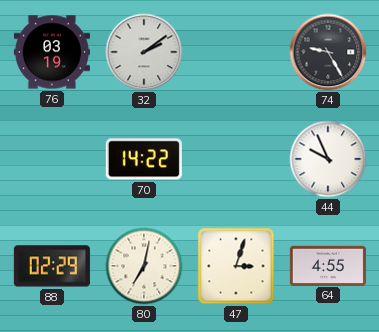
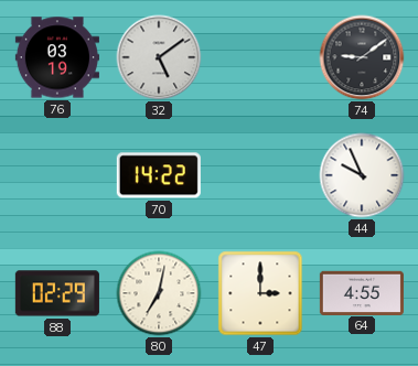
32: 2:09 -> 5:09 (159, 57)
74: 9:25 -> 9:09 (362, 57)
47: 3:03 -> 3:00 (260, 293)
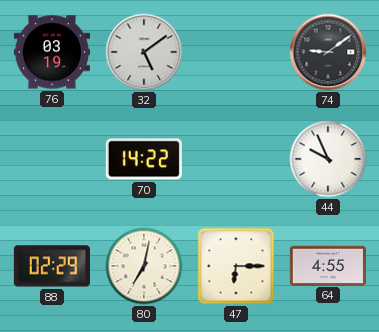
47: 3:00 -> 6:15 (236, 266)
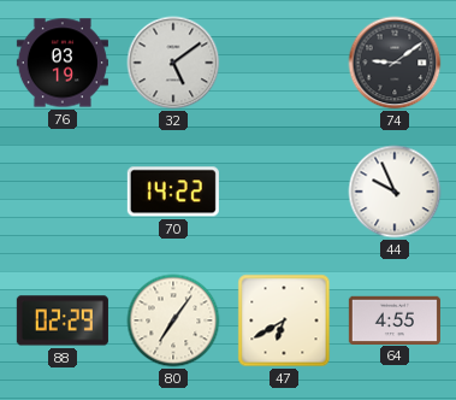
80: 7:02 -> 7:06 (173, 320)
47: 6:15 -> 6:40 (284, 320)
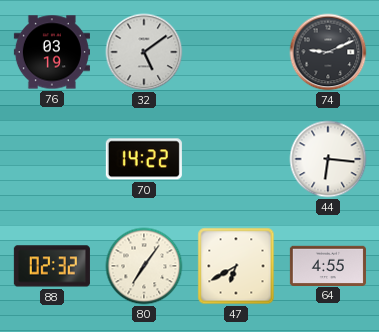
74: 9:09 -> 9:11 (328, 52)
44: 9:56 -> 6:16 (328, 159)
88: 02:29 -> 02:32 (52, 266)
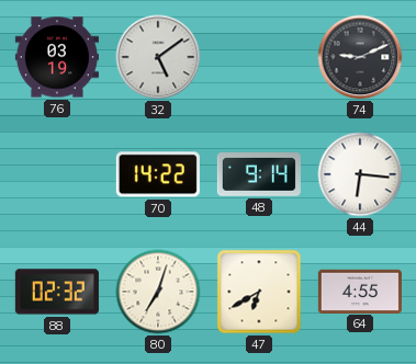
48: none -> 9:14 (259, 175)
80: 7:06 -> 7:03 (158, 292)
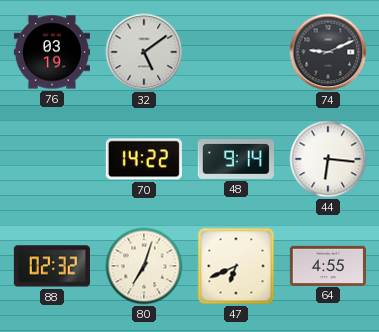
47: 6:40 -> 6:41 (236, 266)
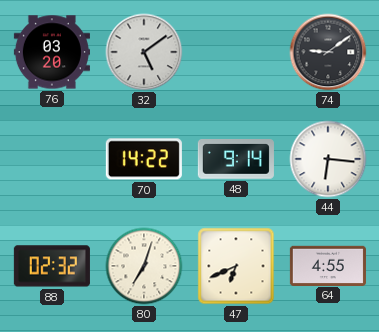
76: 03:19 -> 03:20 (52, 52)
74: 9:11 -> 9:09 (328, 52)
